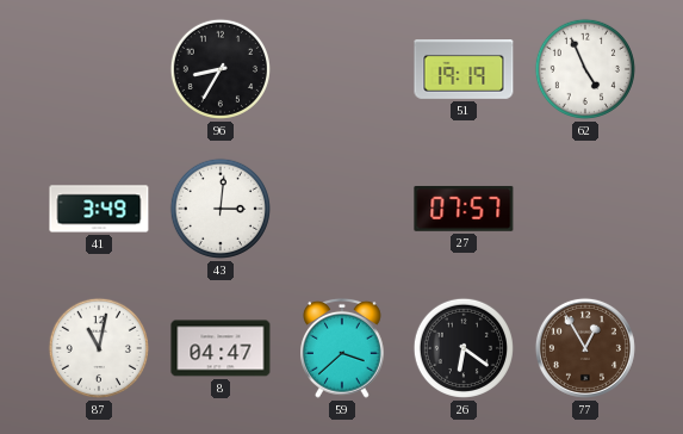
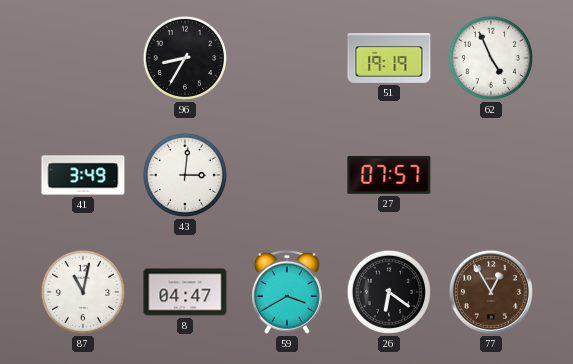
59: 3:38 -> 3:40 (288, 292)
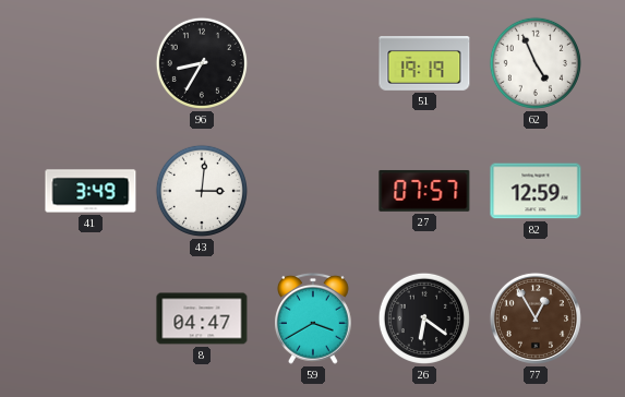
82: none -> 12:59 (536, 191)
87: 11:02 -> none (83, 292)
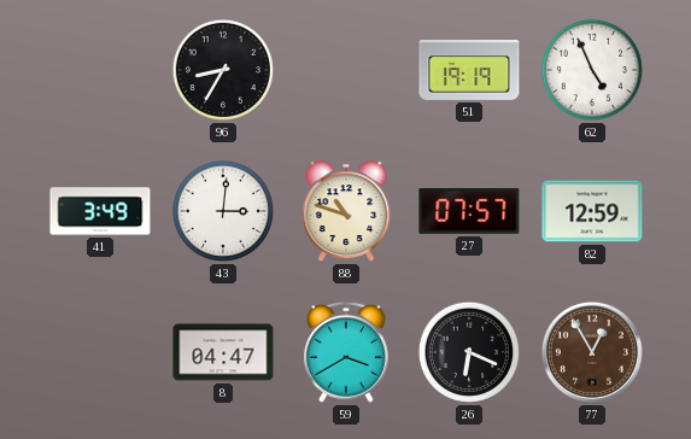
88: none -> 10:48 (346, 211)
26: 6:21 -> 6:19 (469, 352)
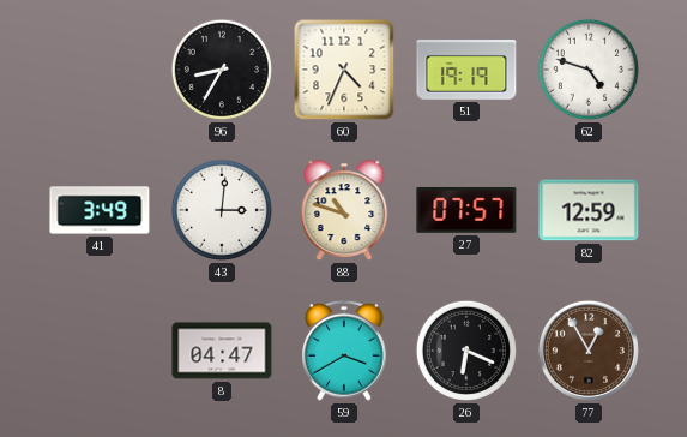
60: none -> 4:34 (344, 70)
62: 4:56 -> 4:48 (589, 70)
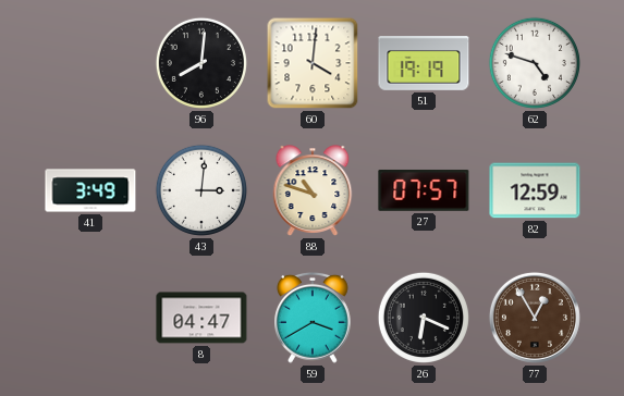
96: 8:35 -> 8:01 (201, 63)
60: 4:34 -> 4:01 (313, 63)
